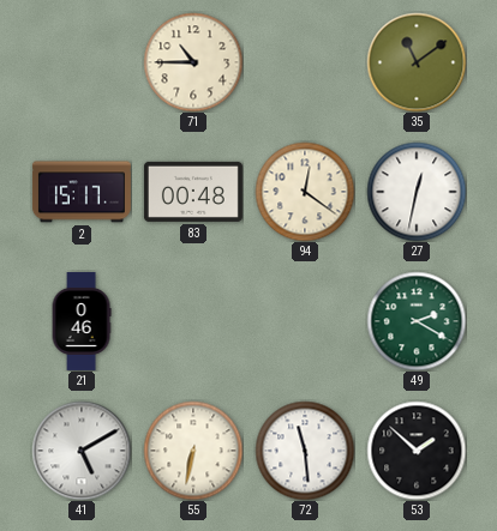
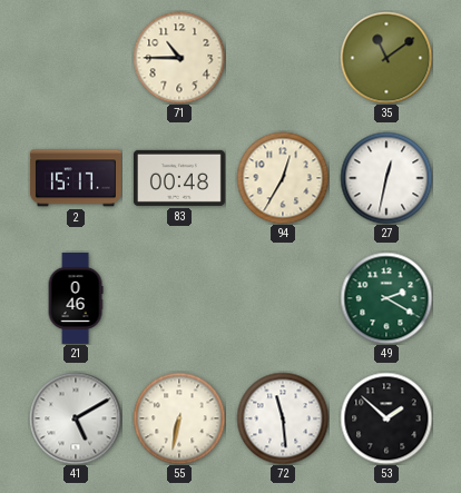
94: 12:21 -> 12:35 (283, 178)
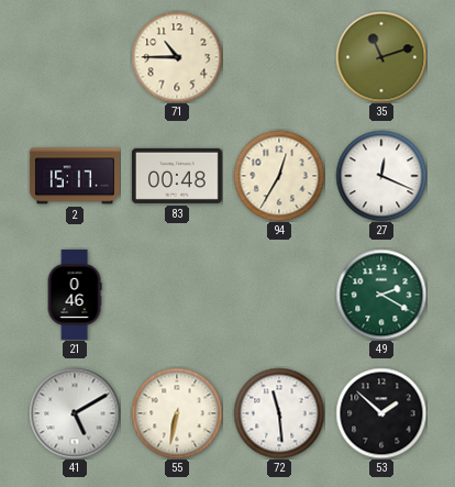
35: 11:09 -> 11:12 (381, 57)
27: 12:32 -> 12:19 (381, 176)
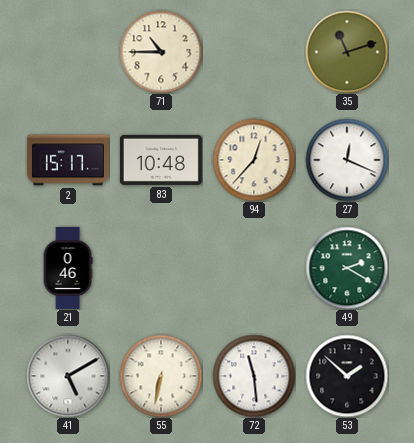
83: 00:48 -> 10:48 (161, 160)
94: 12:35 -> 12:37 (254, 160)
